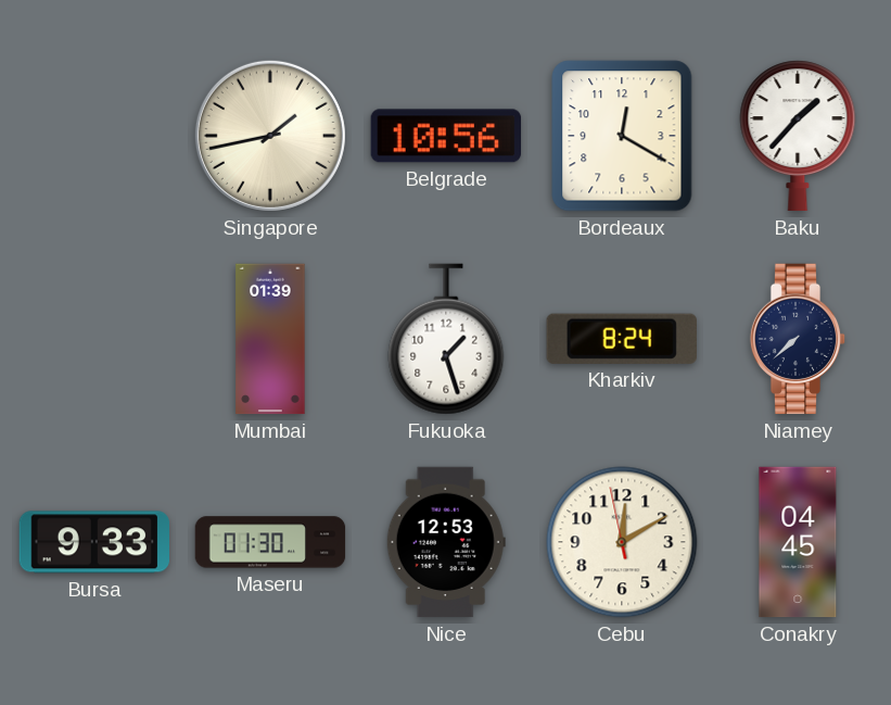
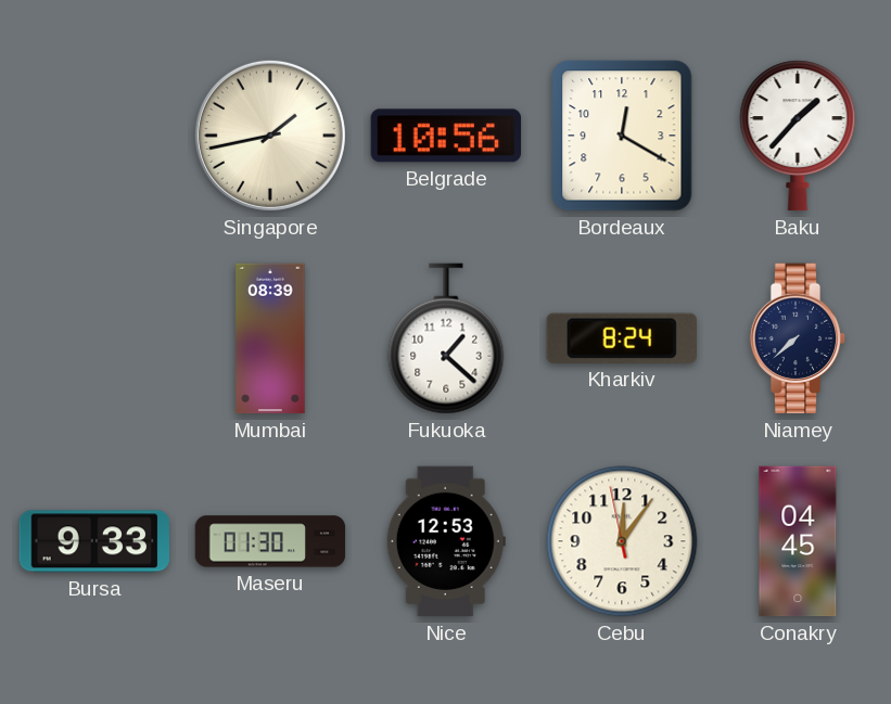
Mumbai: 01:39 -> 08:39 (270, 338)
Fukuoka: 1:27 -> 1:22 (446, 338)
Cebu: 12:09 -> 12:05 (622, 541)
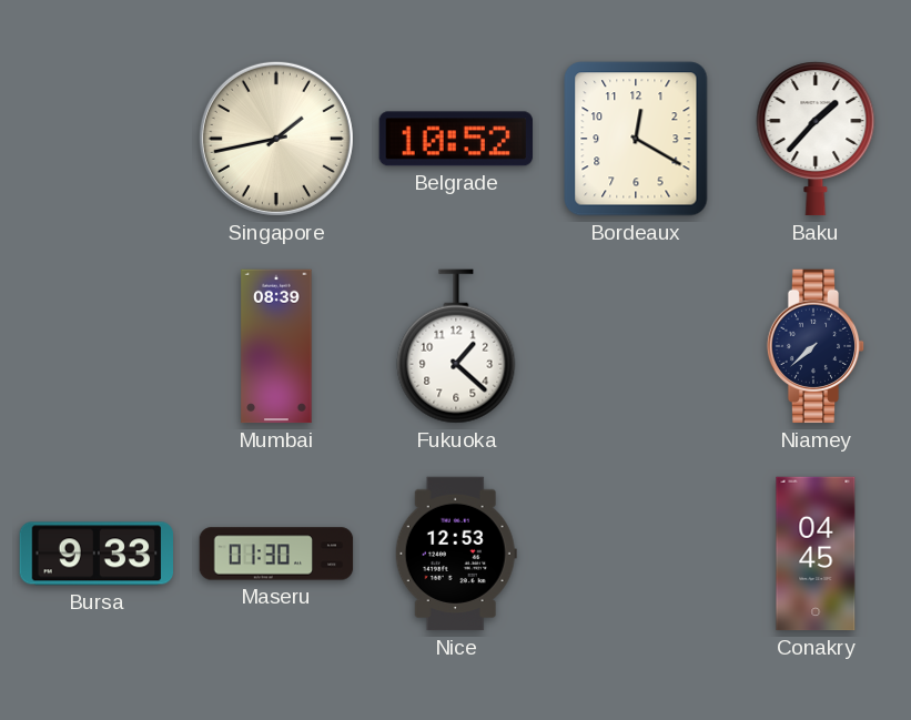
Belgrade: 10:56 -> 10:52 (455, 139)
Kharkiv: 8:24 -> none (622, 338)
Cebu: 12:05 -> none (622, 541)
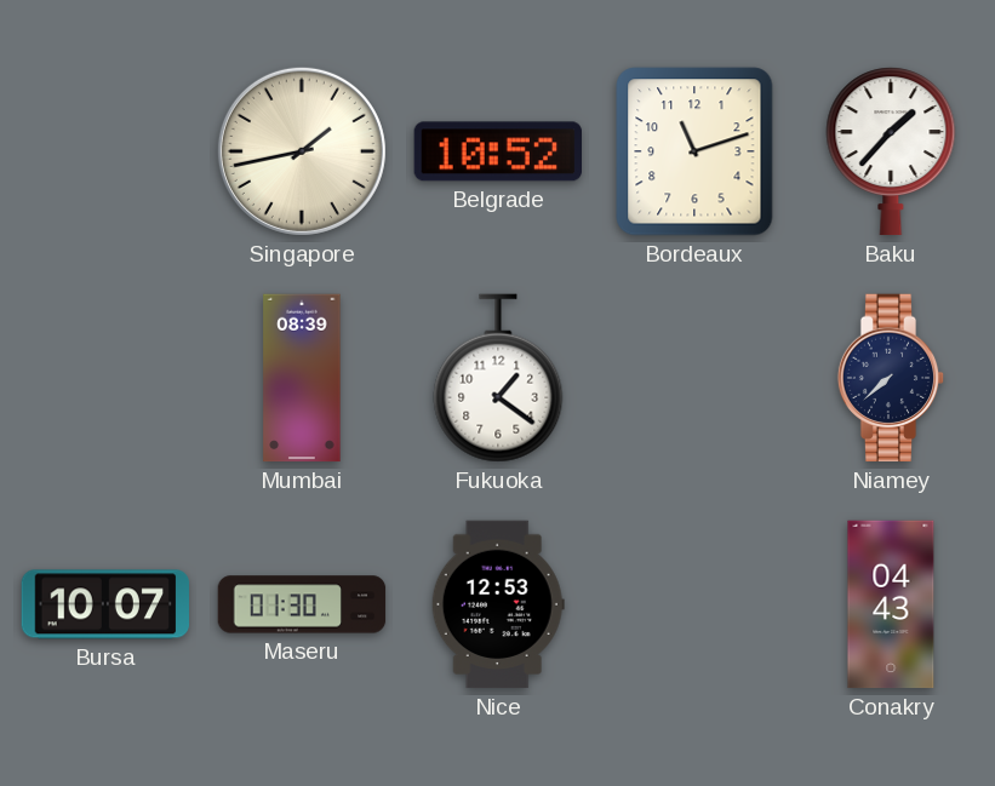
Bordeaux: 12:20 -> 11:12 (694, 151)
Fukuoka: 1:22 -> 1:21 (498, 378)
Bursa: 9:33 -> 10:07 (105, 604)
Conakry: 04:45 -> 04:43 (891, 604)
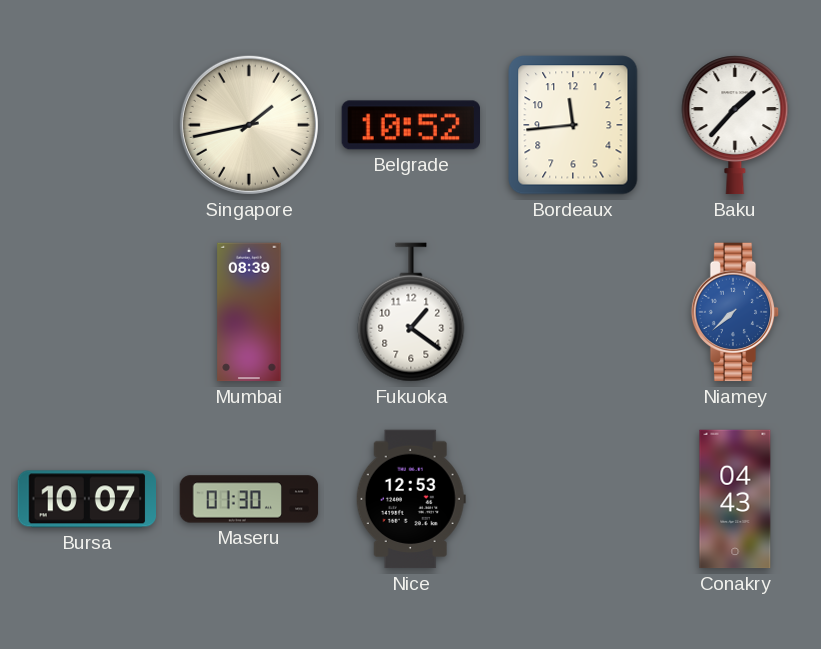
Bordeaux: 11:12 -> 11:44 (573, 125)
Niamey dial: navy -> blue (735, 312)
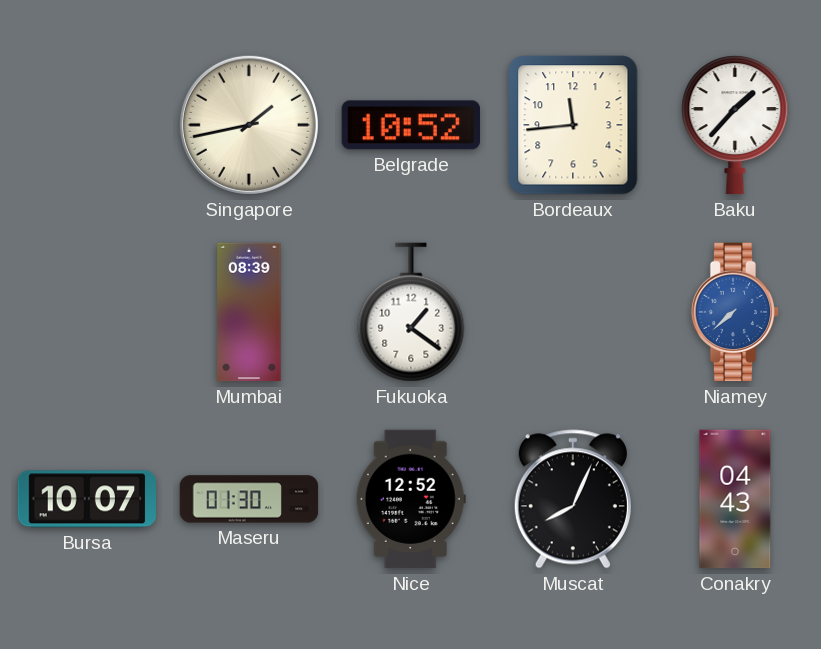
Nice: 12:53 -> 12:52 (411, 499)
Muscat: none -> 8:04 (573, 499)
